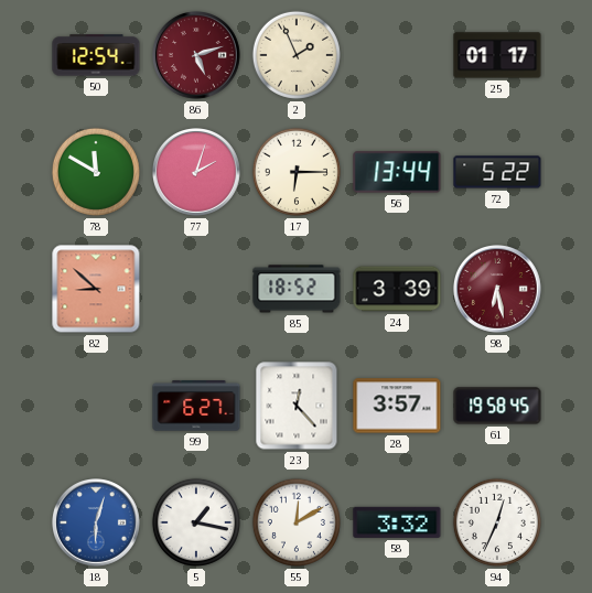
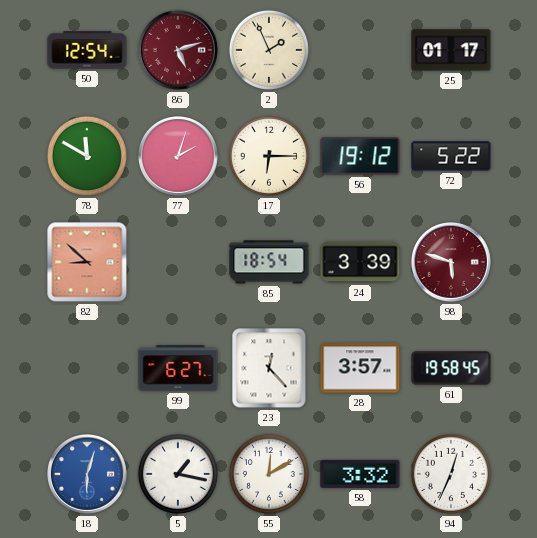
56: 13:44 -> 19:12 (360, 156)
85: 18:52 -> 18:54 (269, 262)
98: 6:28 -> 5:48 (452, 263)
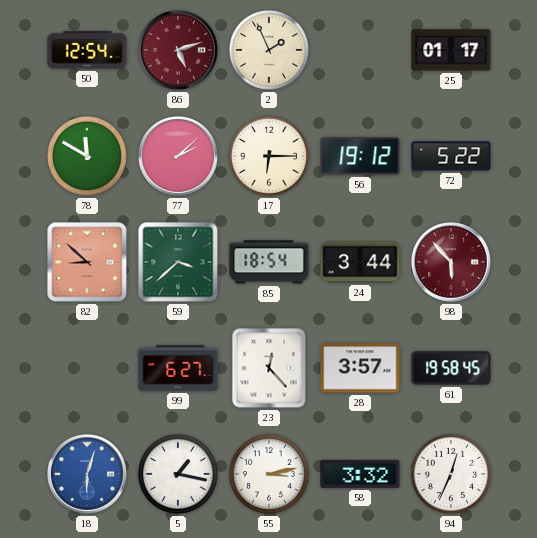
77: 2:03 -> 2:08 (179, 157)
59: none -> 3:38 (178, 262)
24: 3:39 -> 3:44 (360, 262)
98: 5:48 -> 5:53 (452, 263)
55: 12:10 -> 3:13 (269, 474)
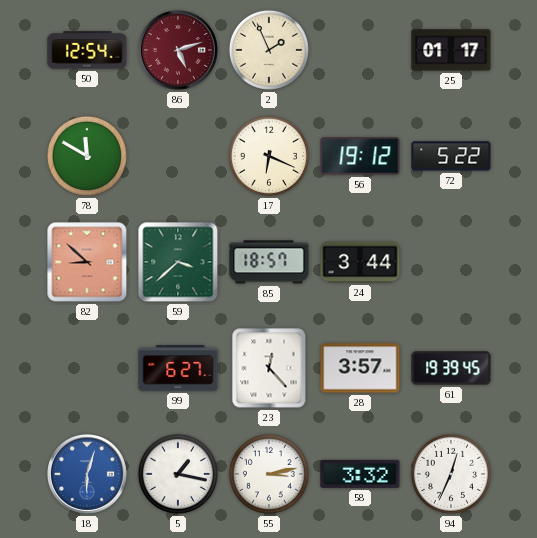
77: 2:08 -> none (179, 157)
17: 6:15 -> 6:19 (269, 156)
85: 18:54 -> 18:57 (269, 262)
98: 5:53 -> none (452, 263)
61: 19:58 -> 19:39 (451, 368)
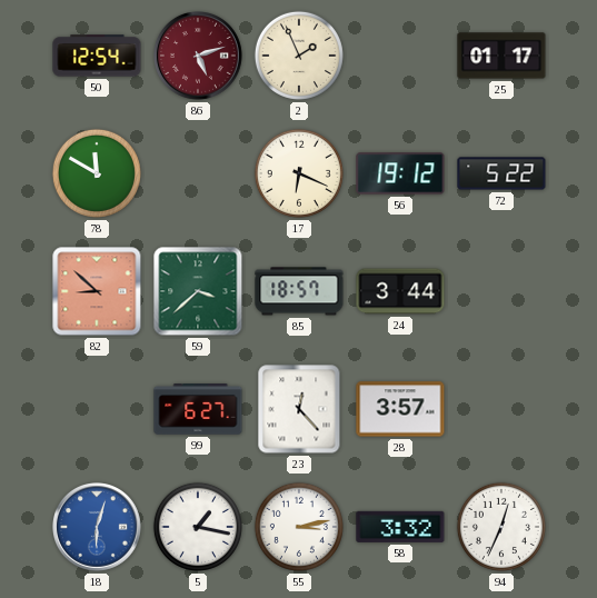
61: 19:39 -> none (451, 368)
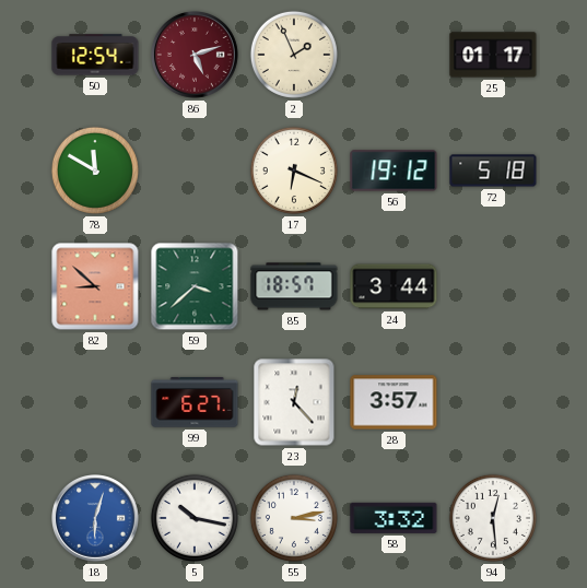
72: 5:22 -> 5:18 (493, 170)
5: 1:17 -> 10:17 (195, 518)
94: 12:34 -> 12:29 (493, 518)
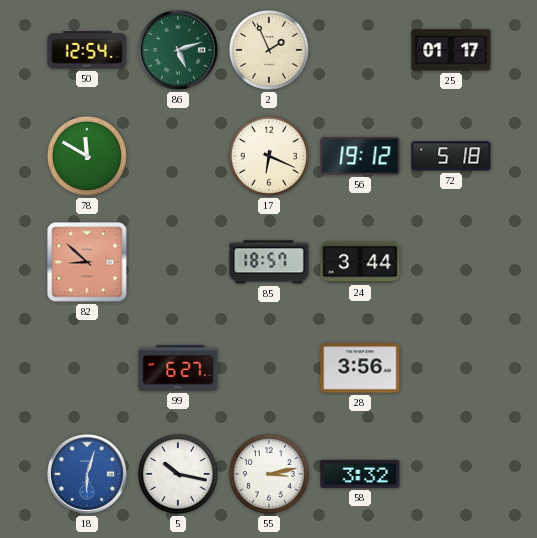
86 dial: burgundy -> green (179, 51)
59: 3:38 -> none (195, 286)
23: 12:23 -> none (294, 402)
28: 3:57 -> 3:56 (360, 368)
94: 12:29 -> none (493, 518)
